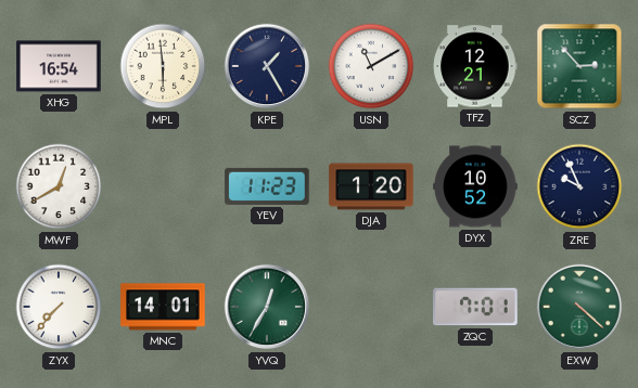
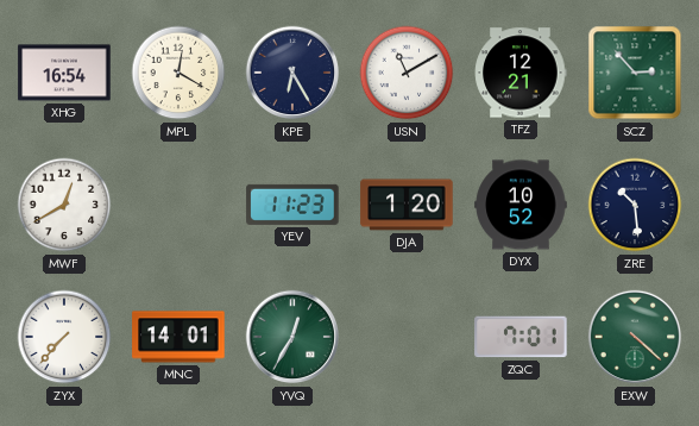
MPL: 5:59 -> 12:20 (178, 73)
KPE: 1:25 -> 6:25 (292, 73)
ZRE: 9:56 -> 10:29 (635, 205)
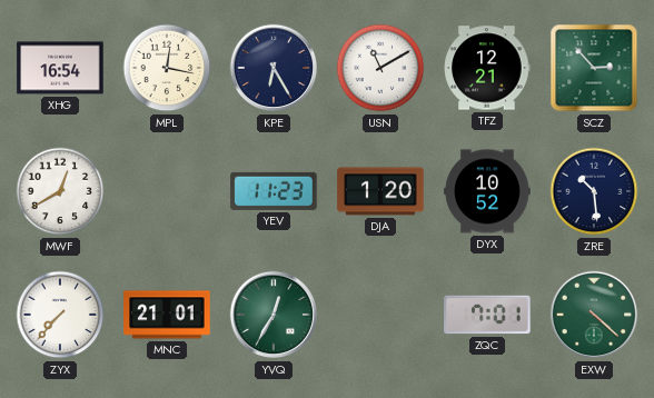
MPL: 12:20 -> 12:17 (167, 68)
MNC: 14:01 -> 21:01 (167, 315)
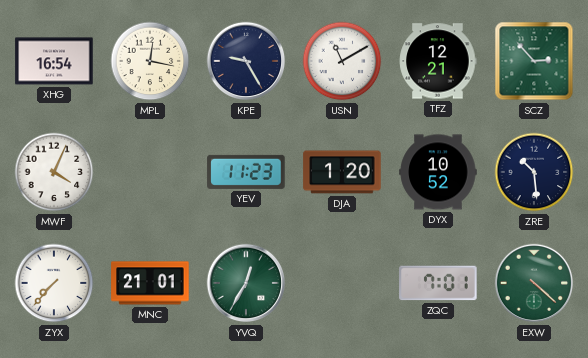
KPE: 6:25 -> 9:25 (246, 61)
MWF: 12:40 -> 4:04 (54, 172)
